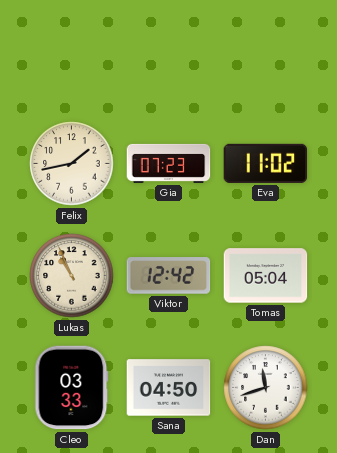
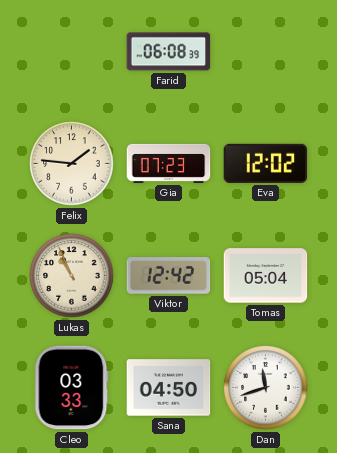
Farid: none -> 06:08 (169, 52)
Felix: 1:43 -> 1:46 (72, 164)
Eva: 11:02 -> 12:02 (266, 163)
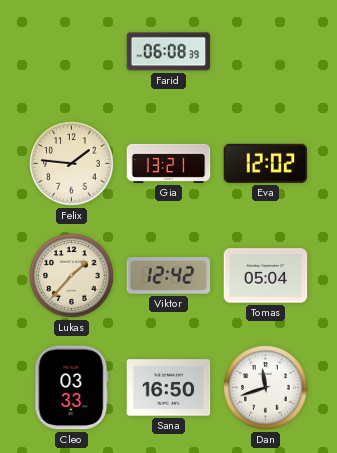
Gia: 07:23 -> 13:21 (169, 163)
Lukas: 10:56 -> 1:37 (72, 276)
Sana: 04:50 -> 16:50 (169, 388)
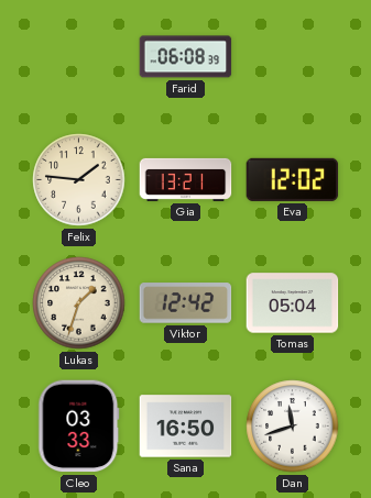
Lukas: 1:37 -> 1:33 (79, 303)
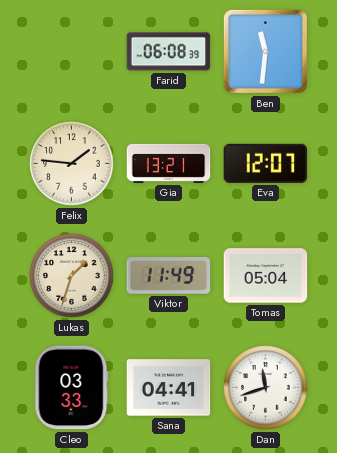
Ben: none -> 11:31 (265, 51)
Eva: 12:02 -> 12:07 (266, 163)
Viktor: 12:42 -> 11:49 (169, 276)
Sana: 16:50 -> 04:41 (169, 388)
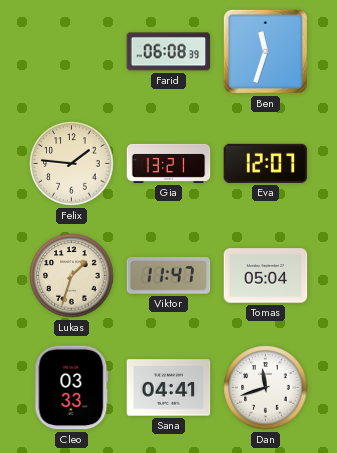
Ben: 11:31 -> 11:33 (265, 51)
Viktor: 11:49 -> 11:47 (169, 276)
